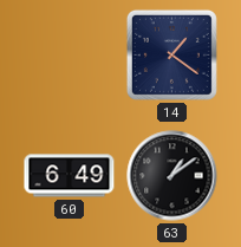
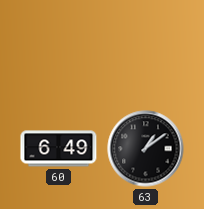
14: 1:21 -> none (171, 54)
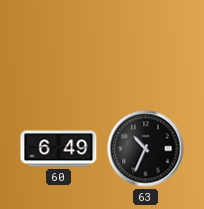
63: 1:09 -> 10:34 (146, 149)
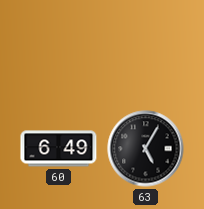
63: 10:34 -> 5:05 (146, 149)
